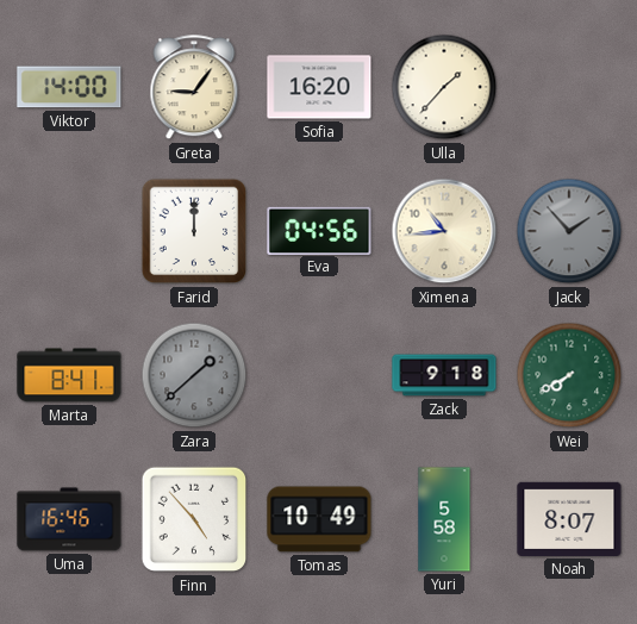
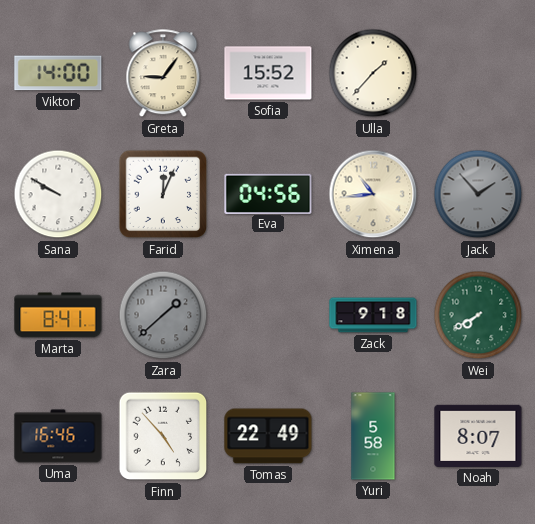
Sofia: 16:20 -> 15:52 (268, 73)
Sana: none -> 9:50 (58, 194)
Farid: 12:00 -> 12:04 (163, 194)
Tomas: 10:49 -> 22:49 (268, 436)
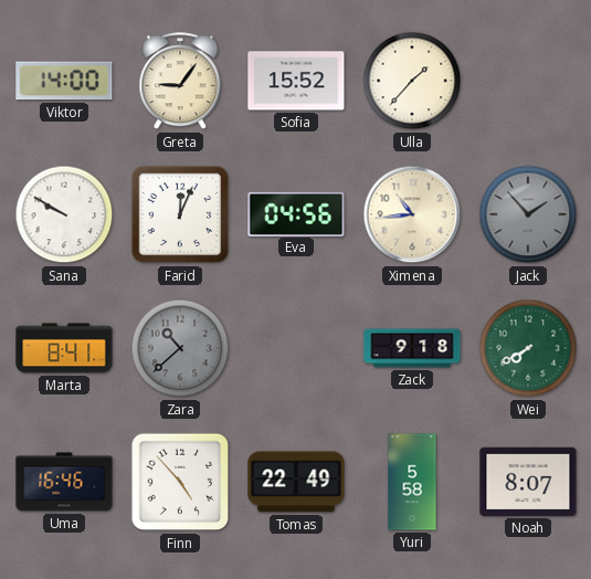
Zara: 1:38 -> 10:38 (180, 348)
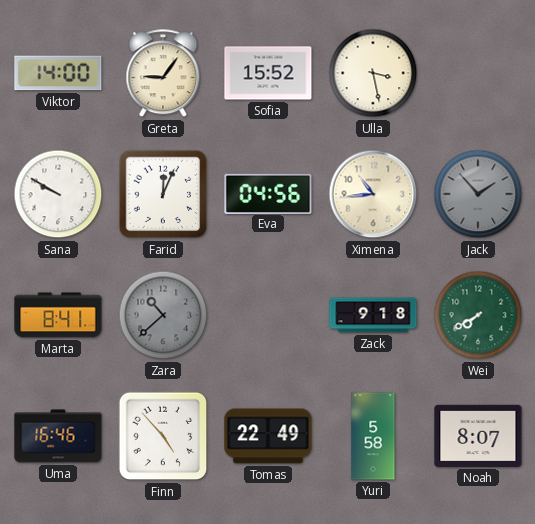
Ulla: 1:37 -> 3:28 (373, 73)
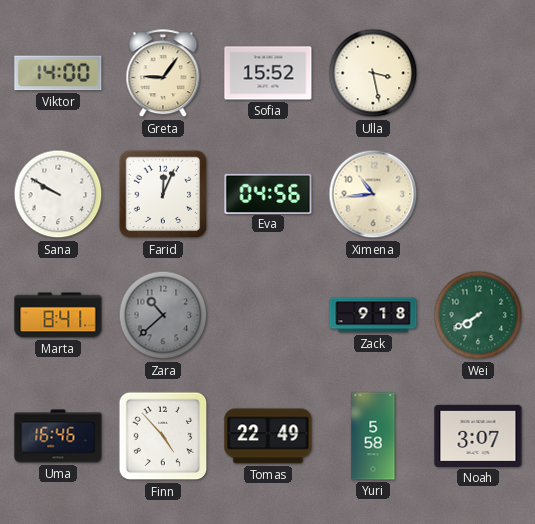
Jack: 1:53 -> none (478, 194)
Noah: 8:07 -> 3:07 (478, 436)
